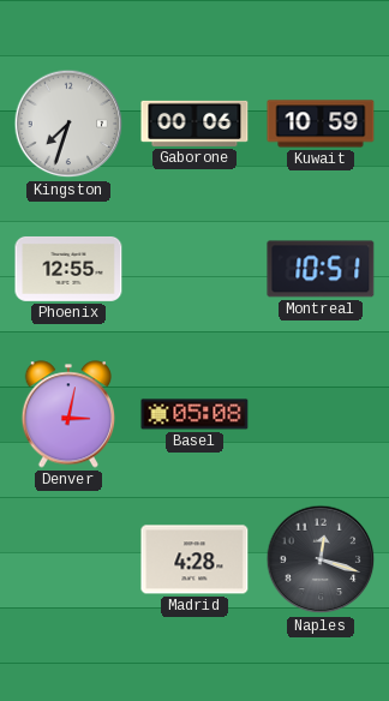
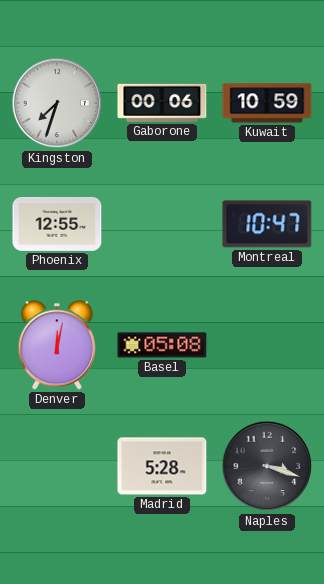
Montreal: 10:51 -> 10:47 (267, 224)
Denver: 3:02 -> 12:02 (56, 345)
Madrid: 4:28 -> 5:28 (162, 466)
Naples: 12:18 -> 3:18 (267, 466)
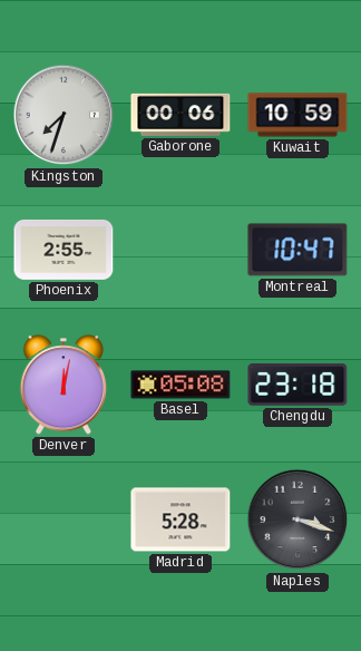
Phoenix: 12:55 -> 2:55 (64, 250)
Chengdu: none -> 23:18 (297, 386)
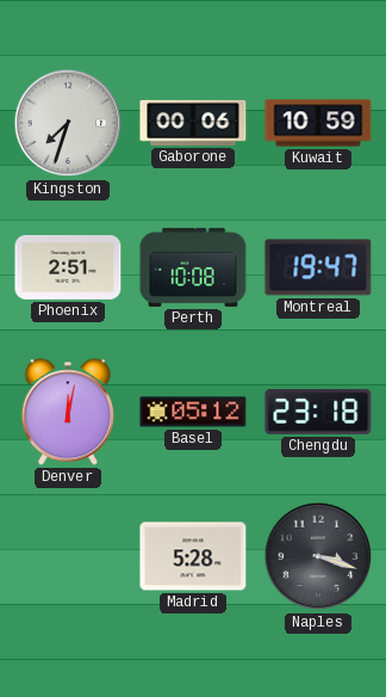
Phoenix: 2:55 -> 2:51 (68, 267)
Perth: none -> 10:08 (193, 267)
Montreal: 10:47 -> 19:47 (318, 267)
Basel: 05:08 -> 05:12 (193, 412)
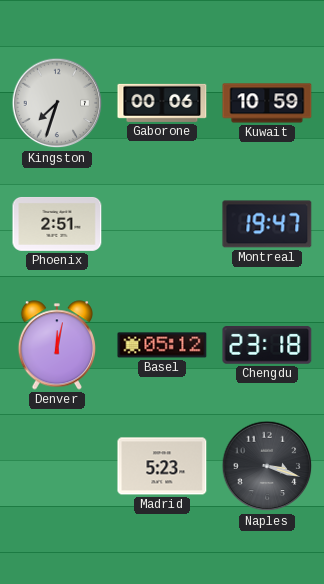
Perth: 10:08 -> none (193, 267)
Madrid: 5:28 -> 5:23 (162, 466)
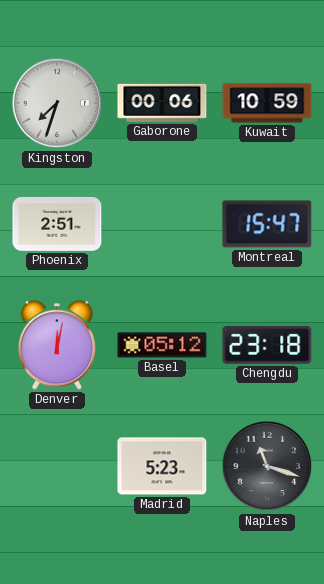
Montreal: 19:47 -> 15:47 (267, 224)
Naples: 3:18 -> 11:18 (267, 466)
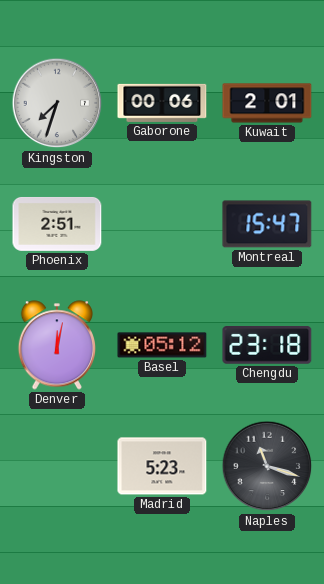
Kuwait: 10:59 -> 2:01 (267, 103)
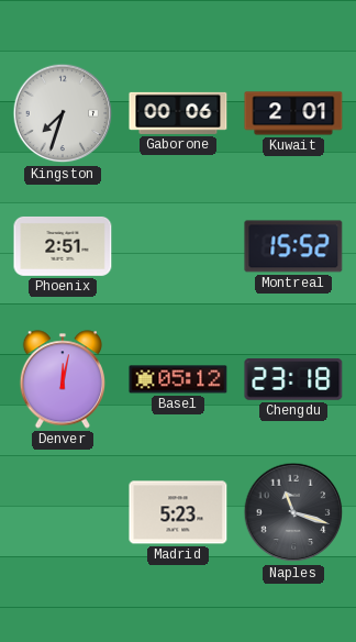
Montreal: 15:47 -> 15:52 (293, 246)
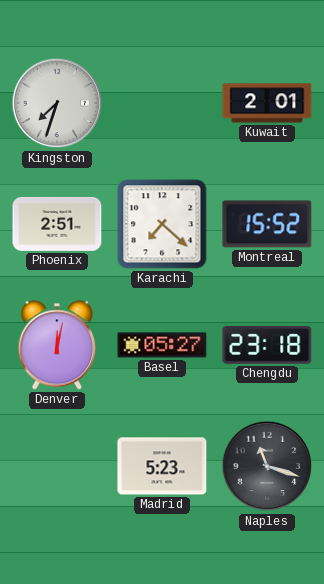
Gaborone: 00:06 -> none (178, 113)
Karachi: none -> 7:22 (162, 224)
Basel: 05:12 -> 05:27 (162, 345)
